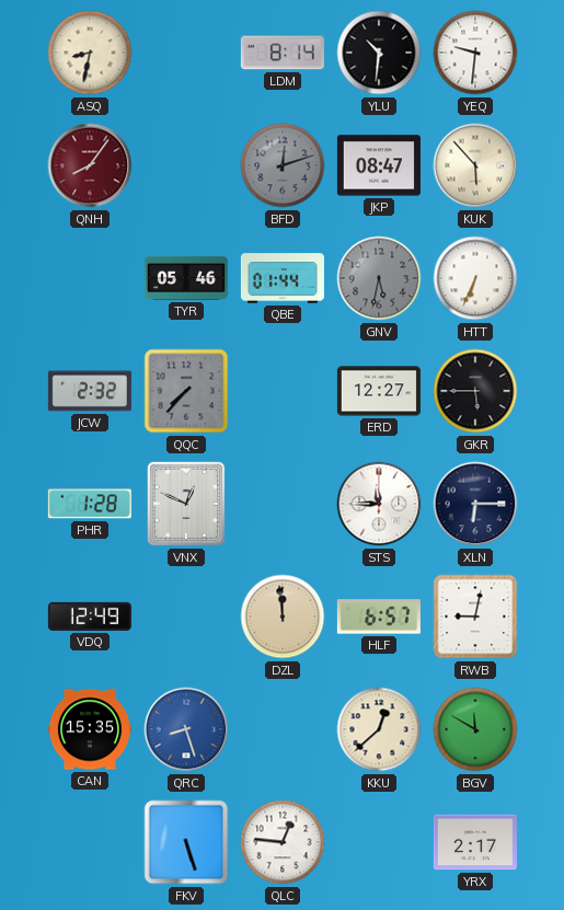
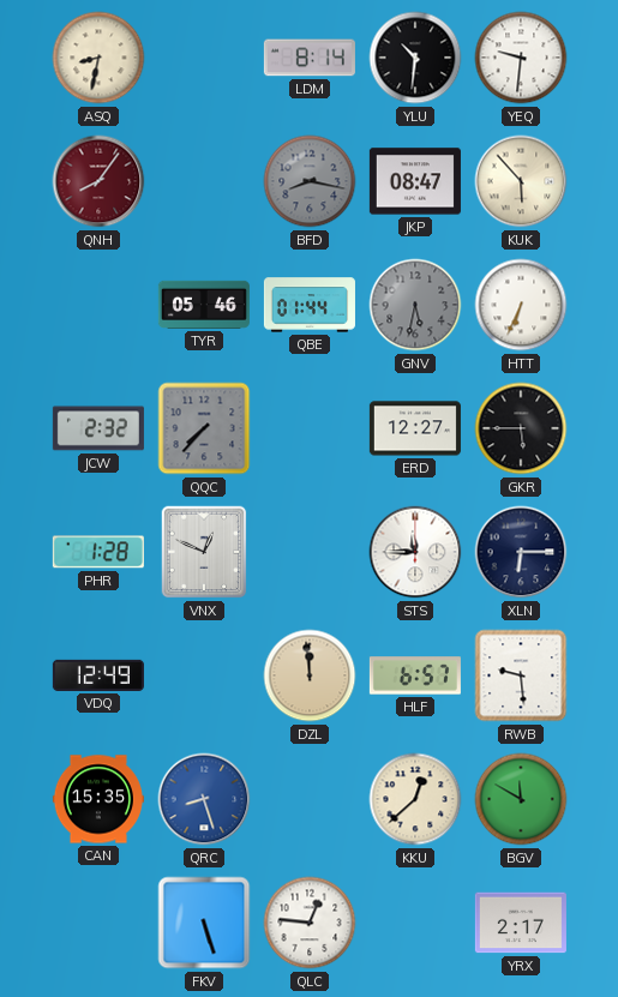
BFD: 12:12 -> 8:17 (310, 181)
RWB: 9:02 -> 9:29 (521, 675)
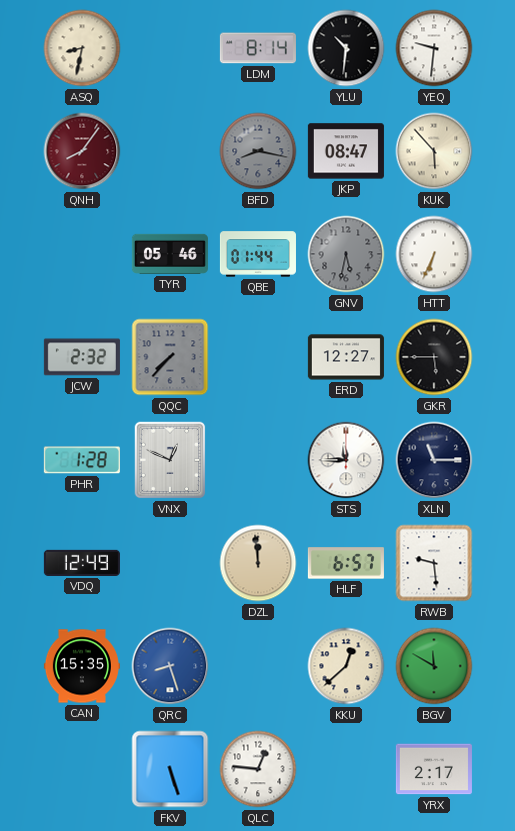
XLN: 6:15 -> 11:15 (434, 460)
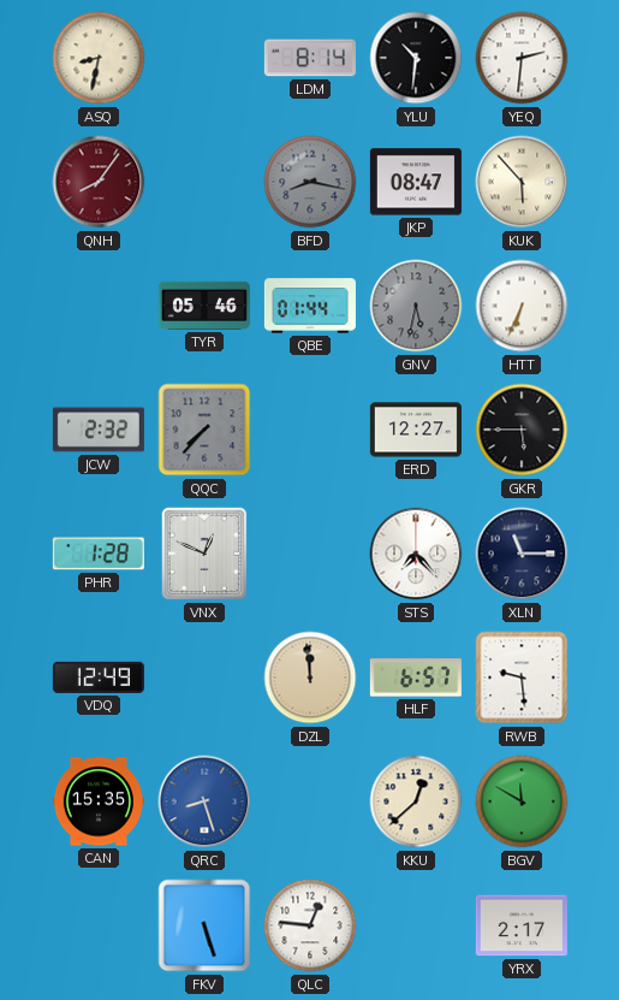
YEQ: 9:31 -> 2:31 (522, 58)
STS: 11:45 -> 7:23 (416, 554)
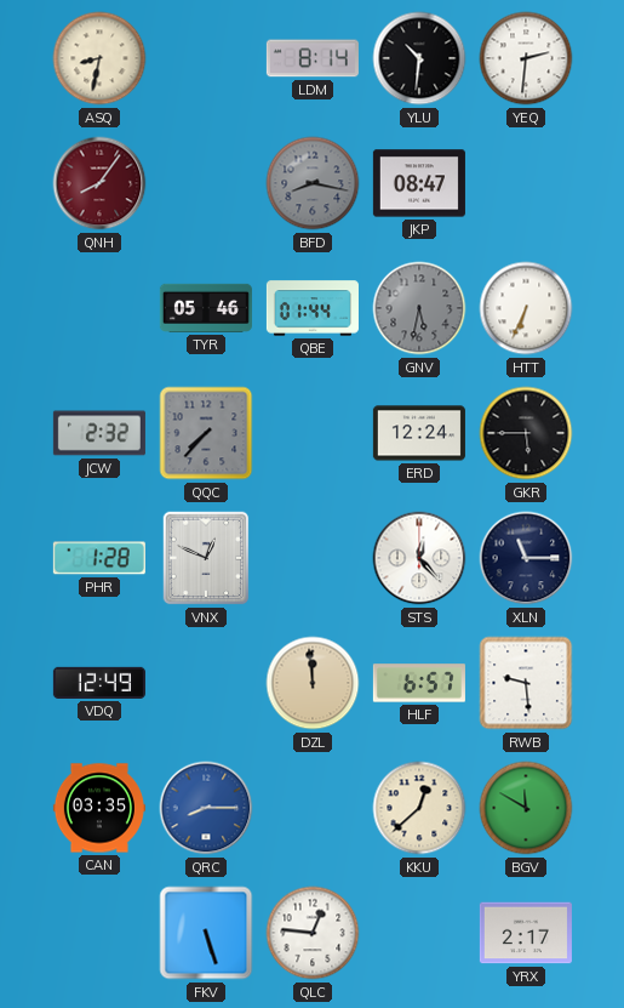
KUK: 5:53 -> none (522, 182)
ERD: 12:27 -> 12:24 (419, 433)
STS: 7:23 -> 12:23 (419, 558)
CAN: 15:35 -> 03:35 (99, 808)
QRC: 8:27 -> 8:15 (206, 808)
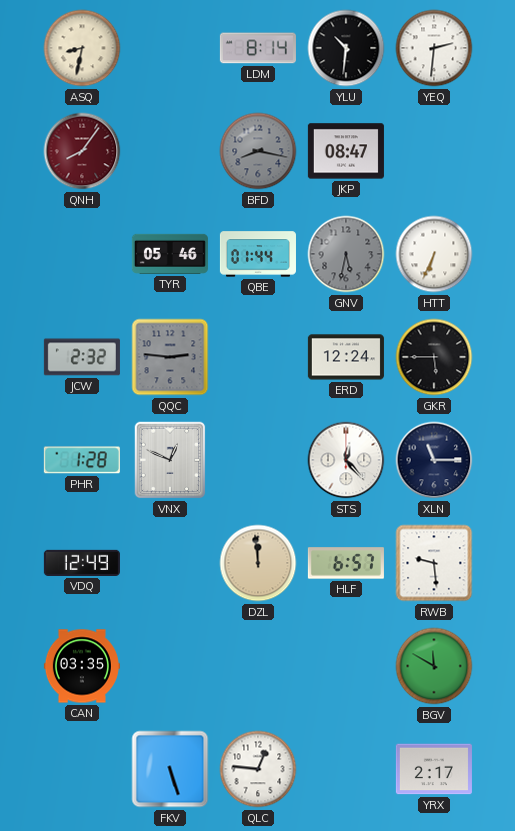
QQC: 7:37 -> 2:46 (170, 357)
QRC: 8:15 -> none (206, 808)
KKU: 12:38 -> none (419, 808)
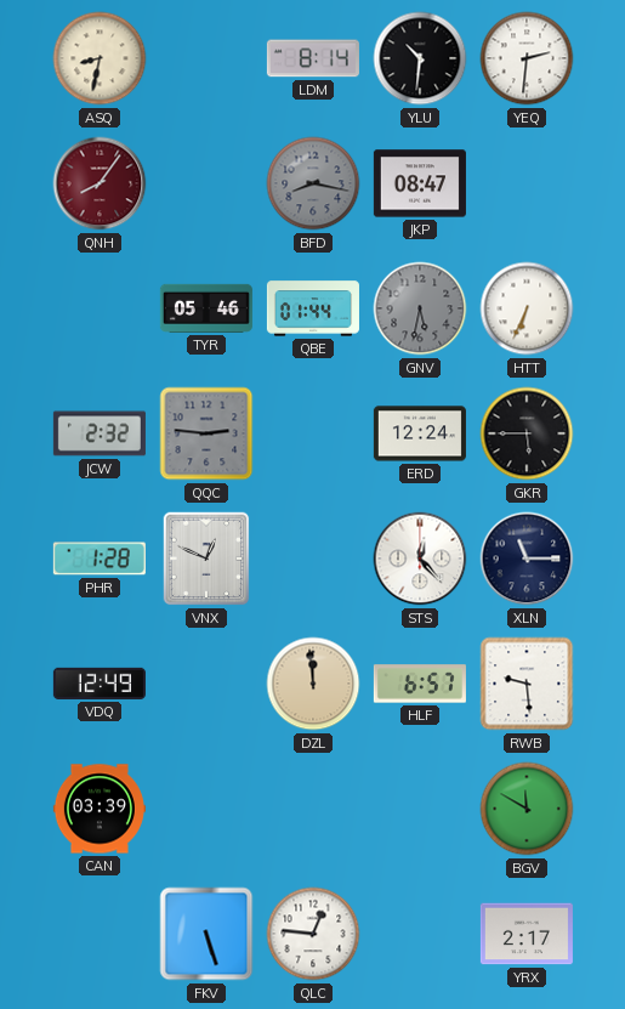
CAN: 03:35 -> 03:39 (100, 809)
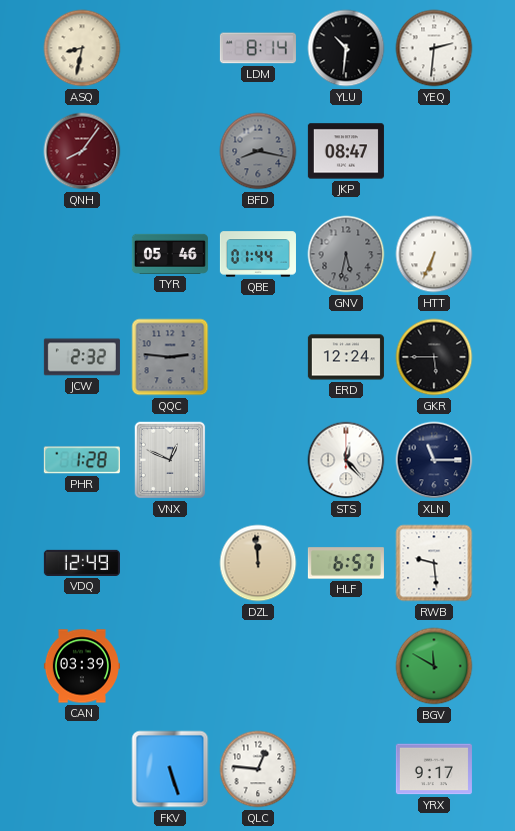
YRX: 2:17 -> 9:17 (434, 769)
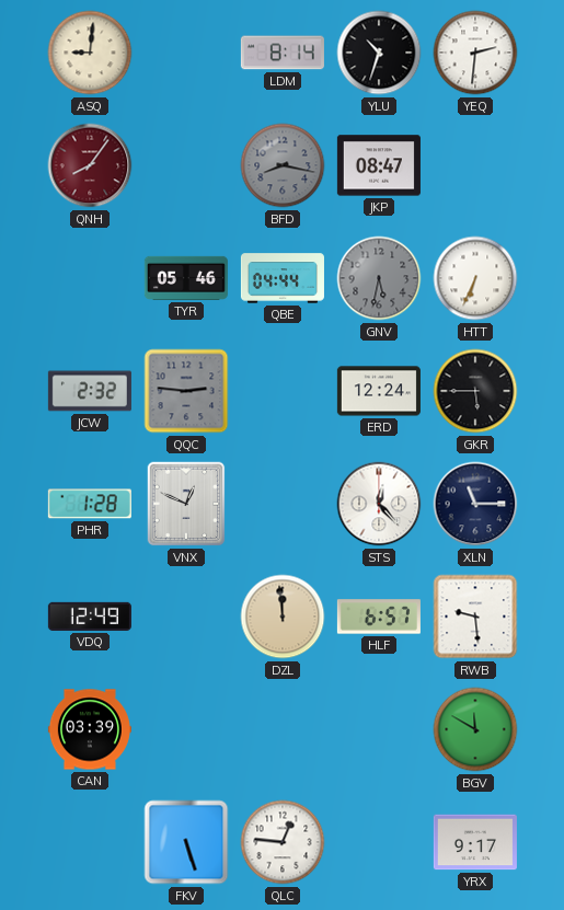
ASQ: 8:32 -> 9:01 (90, 53)
YLU: 10:31 -> 10:33 (379, 53)
QBE: 01:44 -> 04:44 (283, 278)
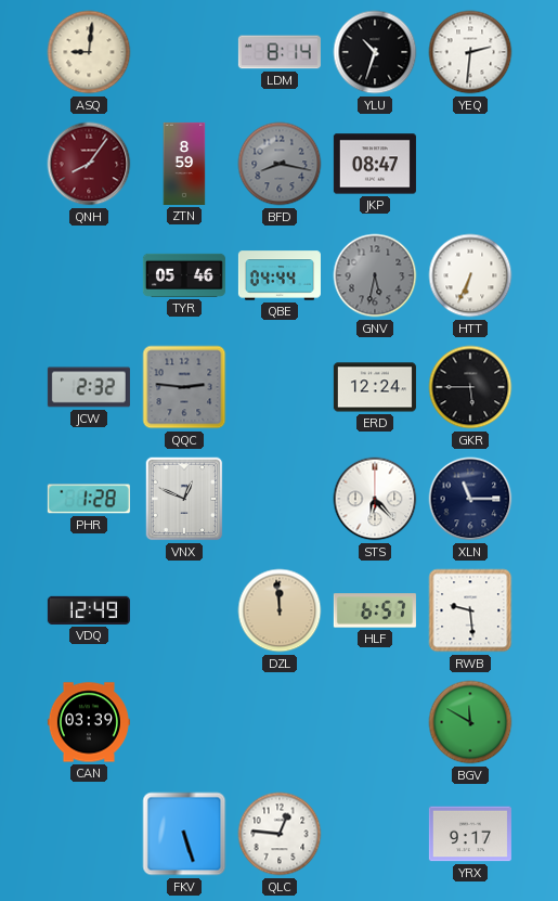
ZTN: none -> 8:59 (184, 164)
STS: 12:23 -> 6:23 (375, 499)
